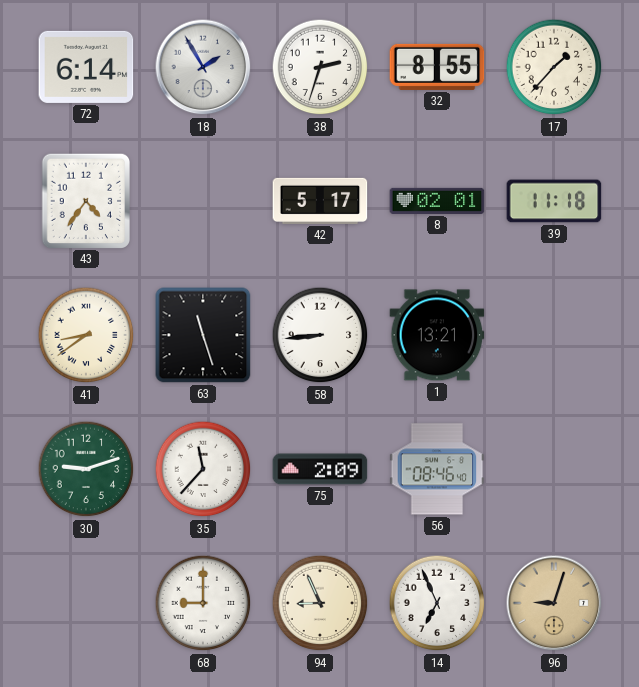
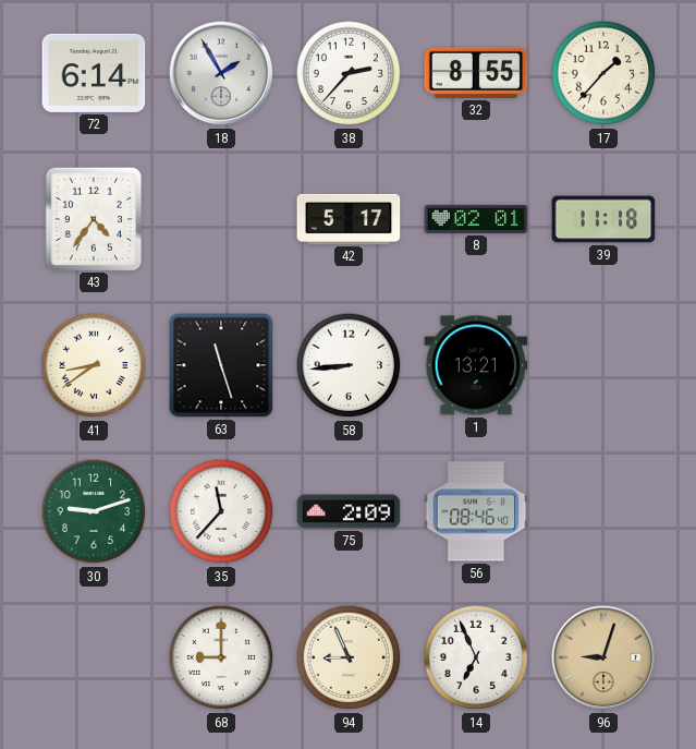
38: 2:33 -> 2:37 (349, 73)
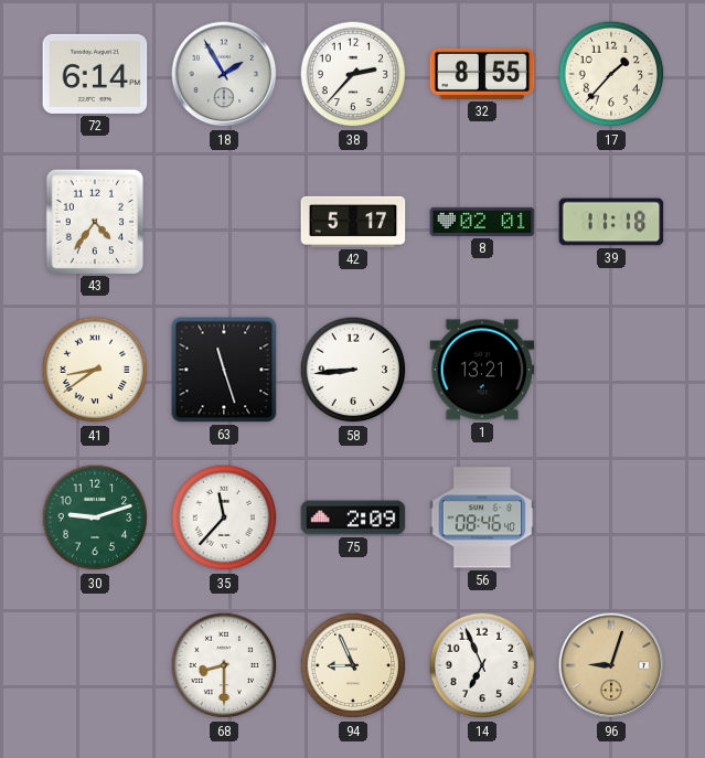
68: 9:00 -> 8:30 (224, 665)
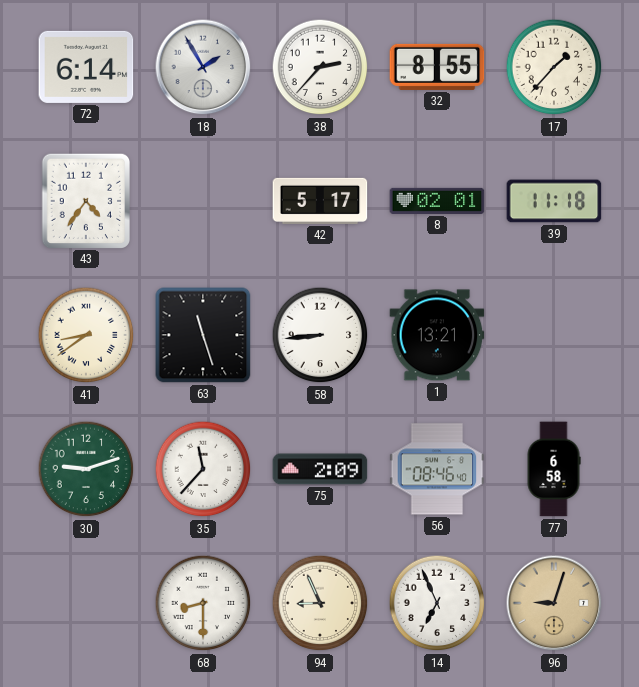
77: none -> 6:58 (554, 469)
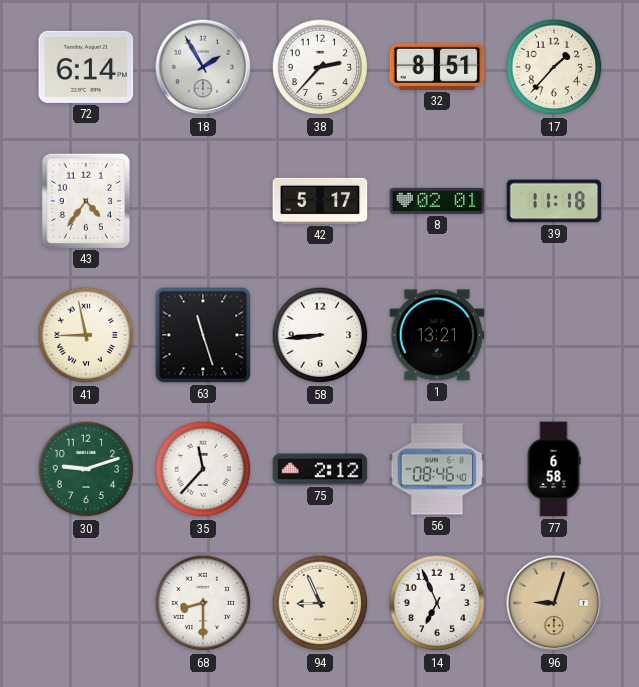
32: 8:55 -> 8:51 (437, 67)
41: 8:39 -> 8:58 (86, 335)
75: 2:09 -> 2:12 (320, 469)
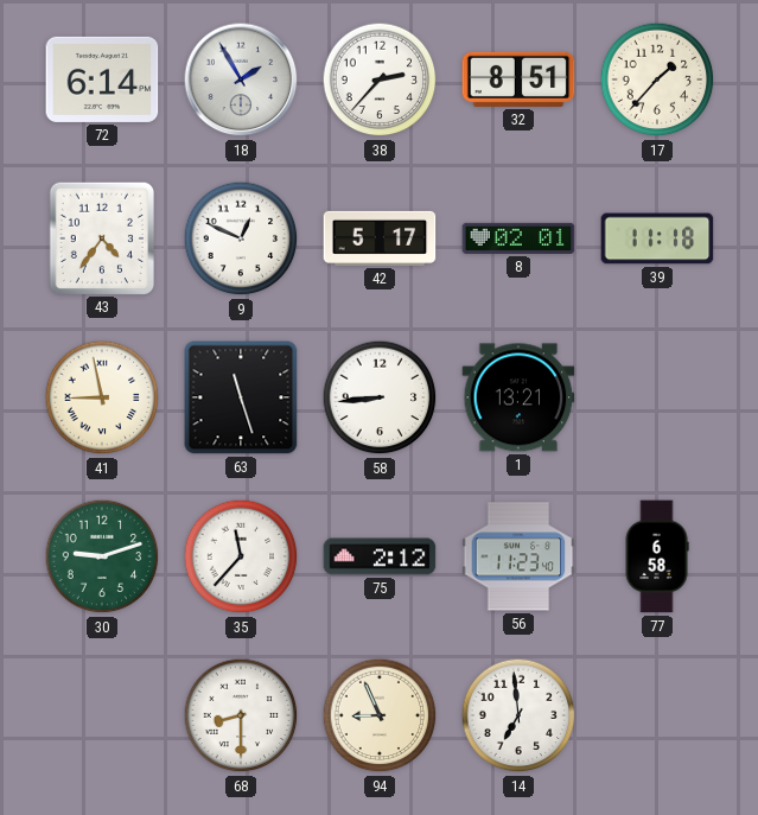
9: none -> 12:49 (241, 238)
56: 08:46 -> 11:23 (518, 556)
14: 6:56 -> 6:59 (518, 715)
96: 9:03 -> none (554, 603)
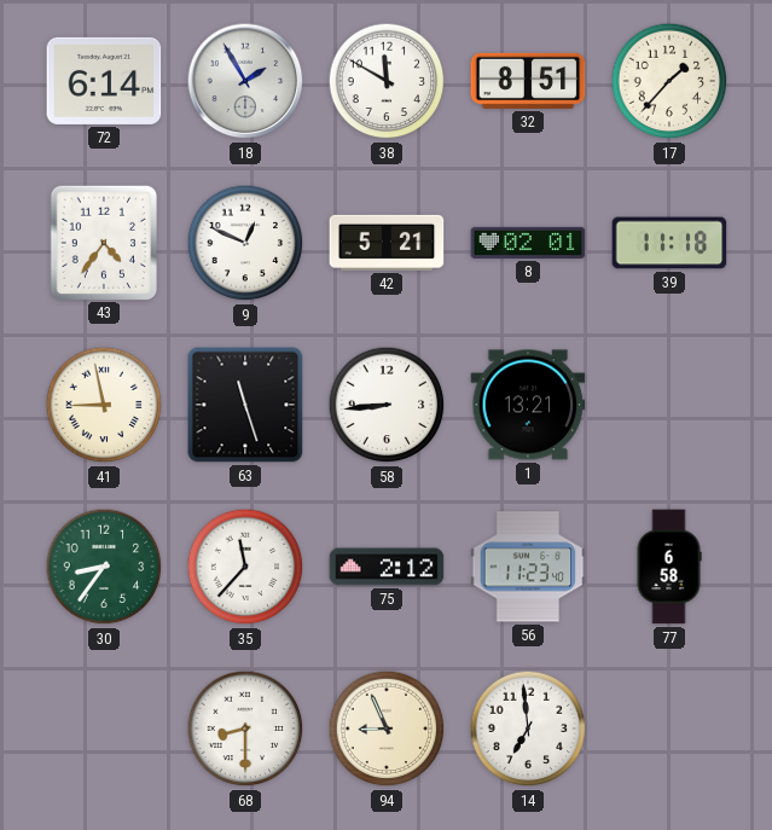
38: 2:37 -> 11:50 (387, 81)
42: 5:17 -> 5:21 (387, 243)
30: 9:12 -> 8:36 (104, 567)
